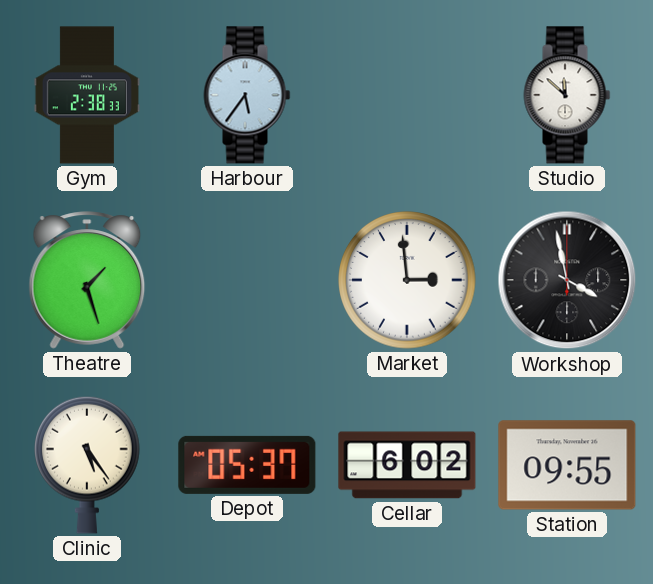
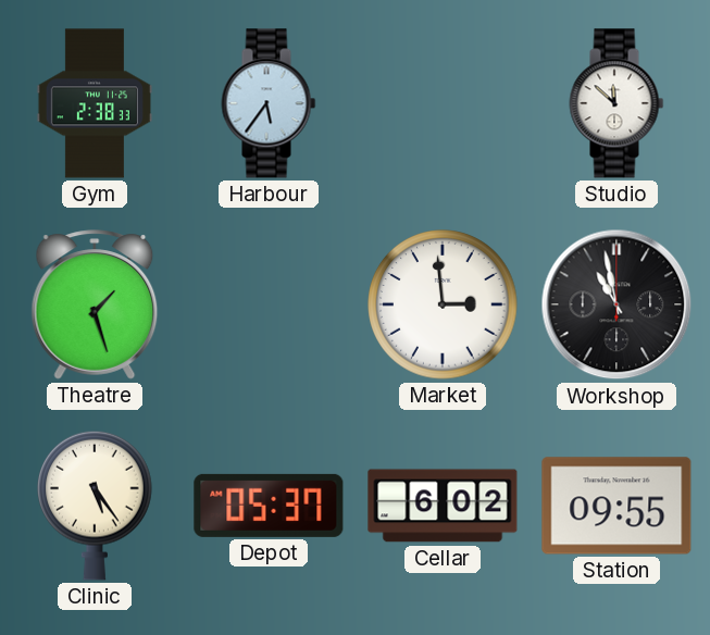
Workshop: 3:58 -> 10:58 (616, 304)
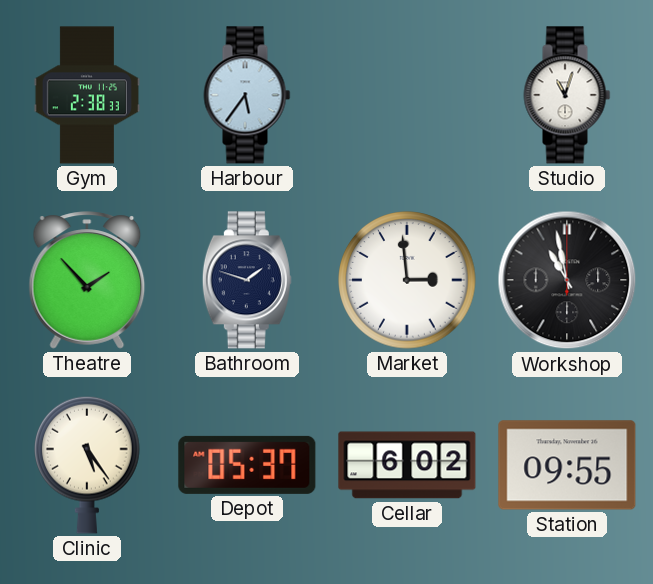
Studio: 11:52 -> 11:03 (567, 95)
Theatre: 1:27 -> 1:53 (87, 280)
Bathroom: none -> 1:48 (247, 280)
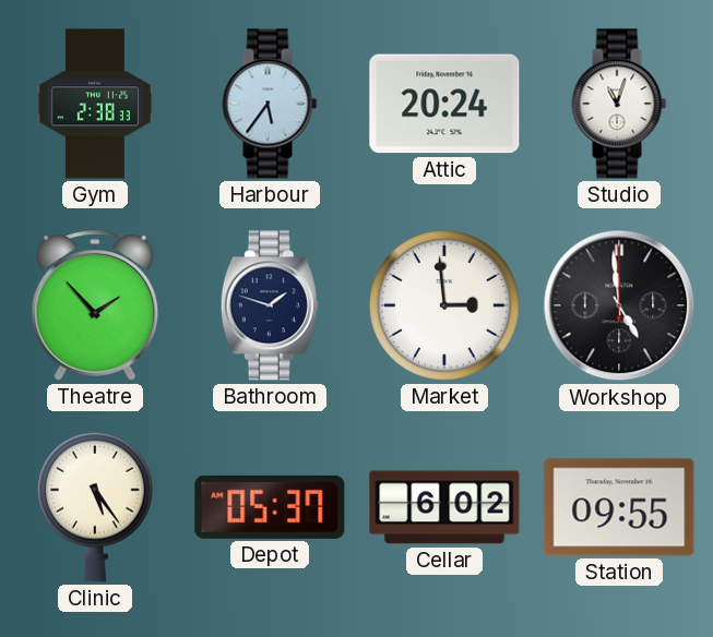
Attic: none -> 20:24 (444, 104)
Workshop: 10:58 -> 4:59 (619, 305)
